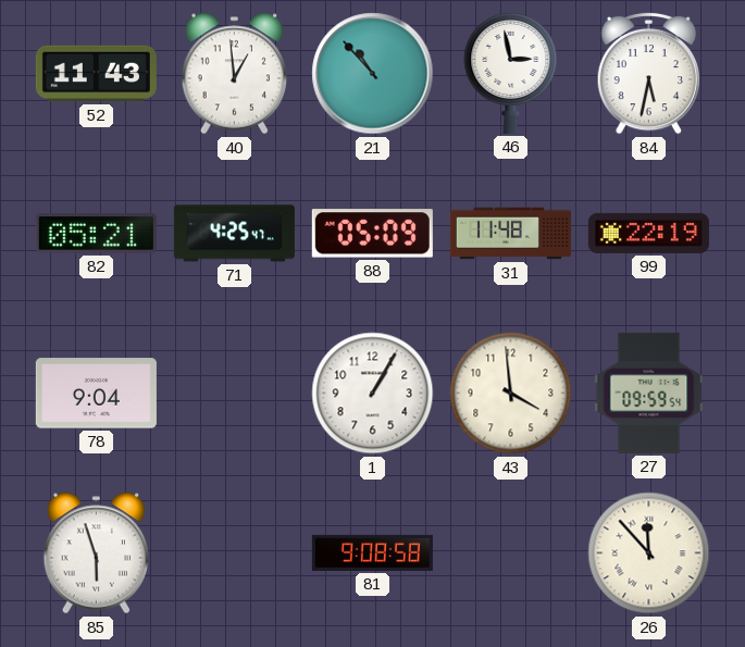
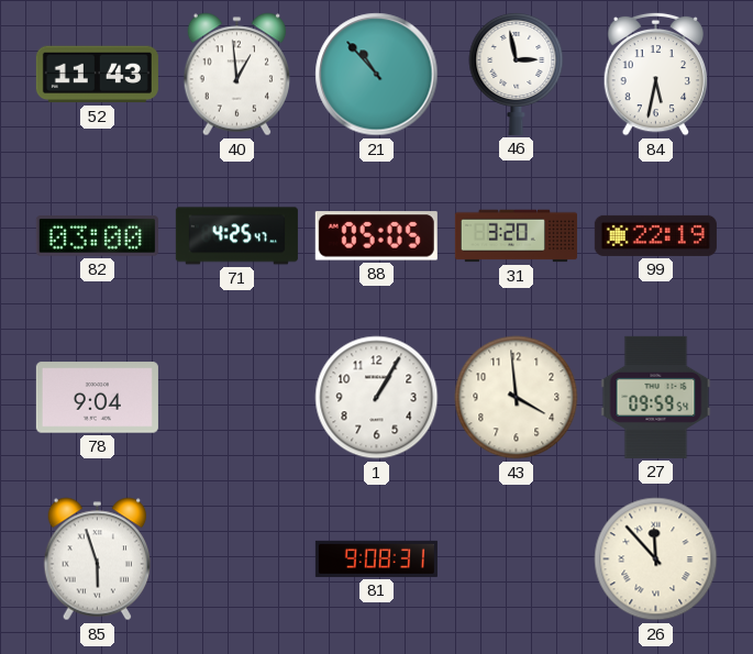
82: 05:21 -> 03:00 (97, 236)
88: 05:09 -> 05:05 (376, 236)
31: 11:48 -> 3:20 (516, 236)
81: 9:08:58 -> 9:08:31 (376, 558)
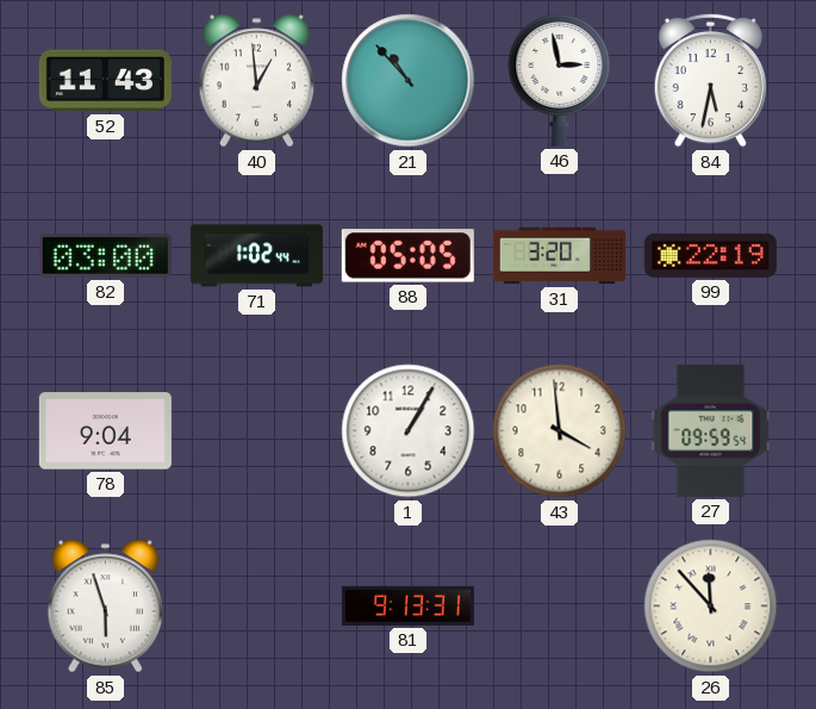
71: 4:25 -> 1:02 (256, 256)
81: 9:08 -> 9:13 (407, 605)
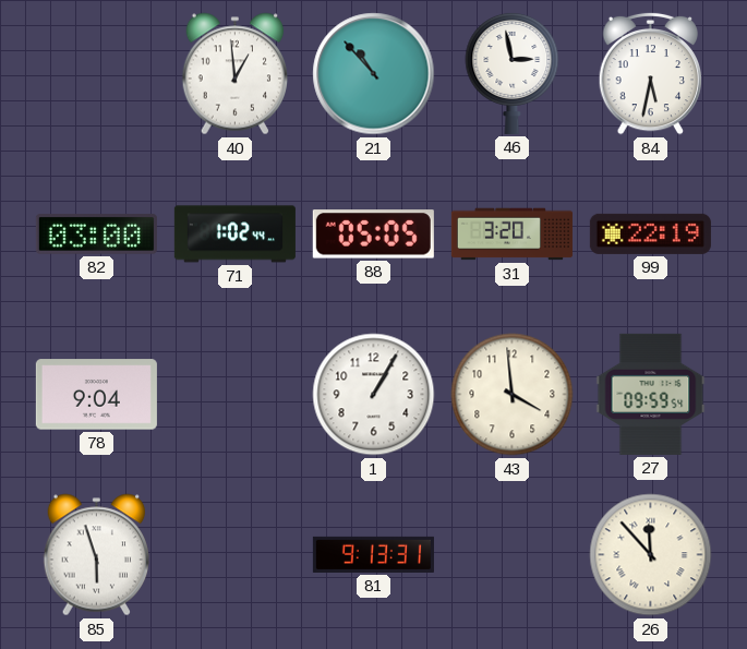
52: 11:43 -> none (105, 81)
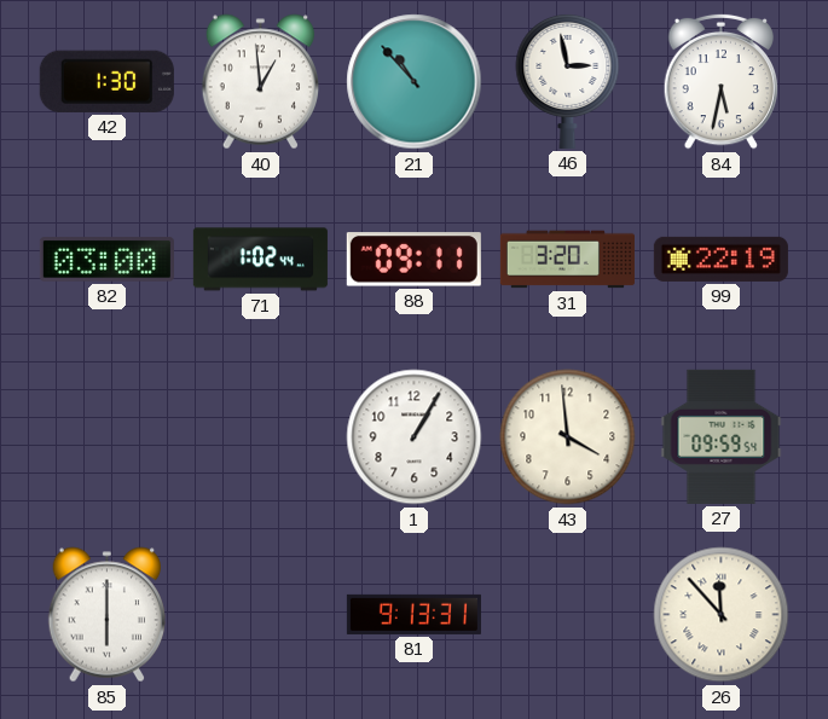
42: none -> 1:30 (106, 81)
88: 05:05 -> 09:11 (413, 260)
78: 9:04 -> none (96, 395)
85: 5:57 -> 6:00 (106, 615)
